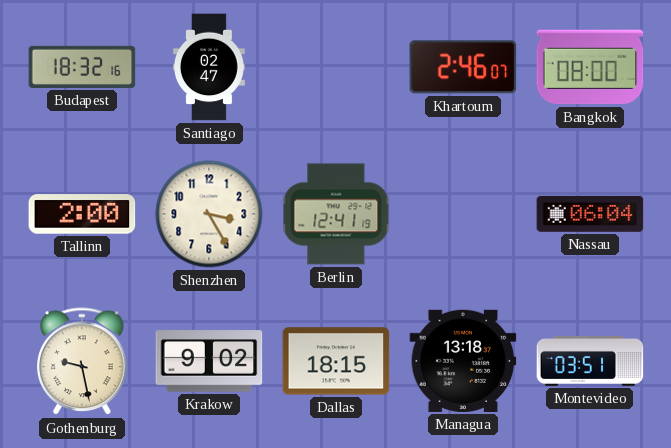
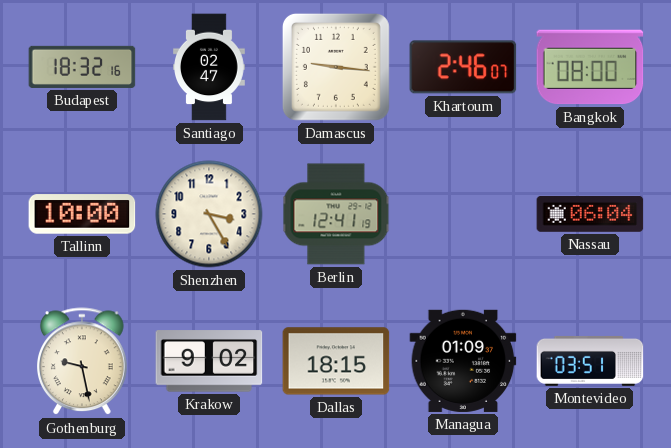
Damascus: none -> 9:16 (336, 67)
Tallinn: 2:00 -> 10:00 (82, 214)
Managua: 13:18 -> 01:09 (463, 361)
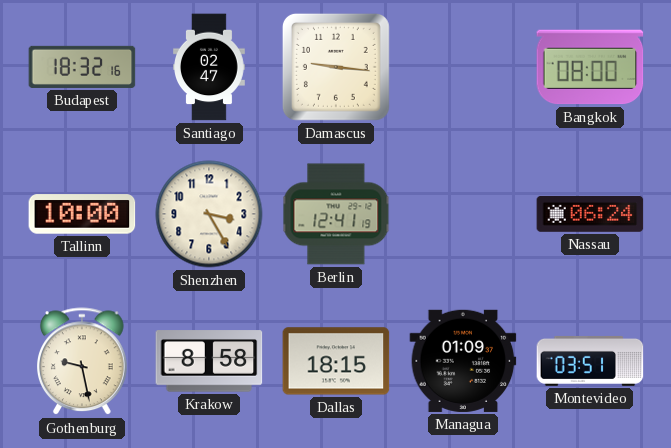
Khartoum: 2:46 -> none (463, 67)
Nassau: 06:04 -> 06:24 (590, 214)
Krakow: 9:02 -> 8:58 (209, 361)
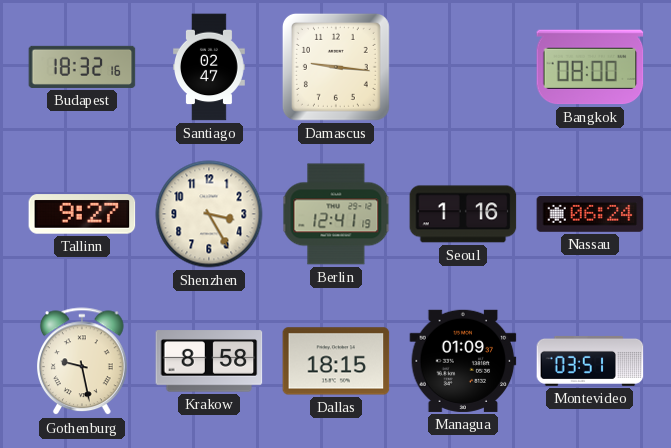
Tallinn: 10:00 -> 9:27 (82, 214)
Seoul: none -> 1:16 (463, 214)
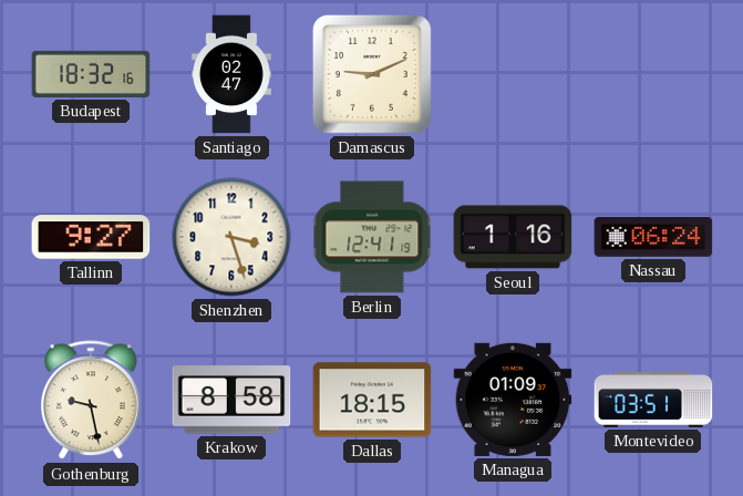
Damascus: 9:16 -> 9:11 (372, 74)
Bangkok: 08:00 -> none (590, 67)
Shenzhen: 3:25 -> 3:27 (231, 237)
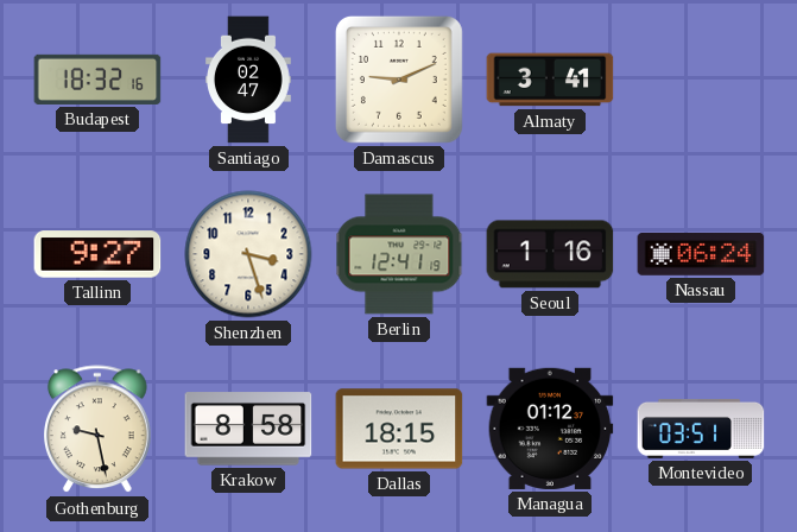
Almaty: none -> 3:41 (550, 80)
Managua: 01:09 -> 01:12 (550, 429)
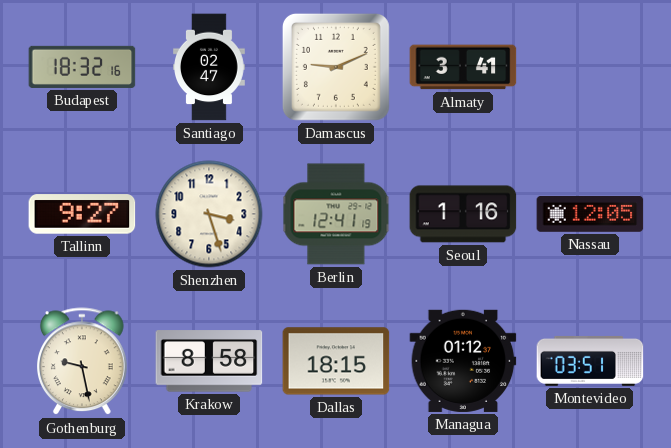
Nassau: 06:24 -> 12:05 (590, 214)
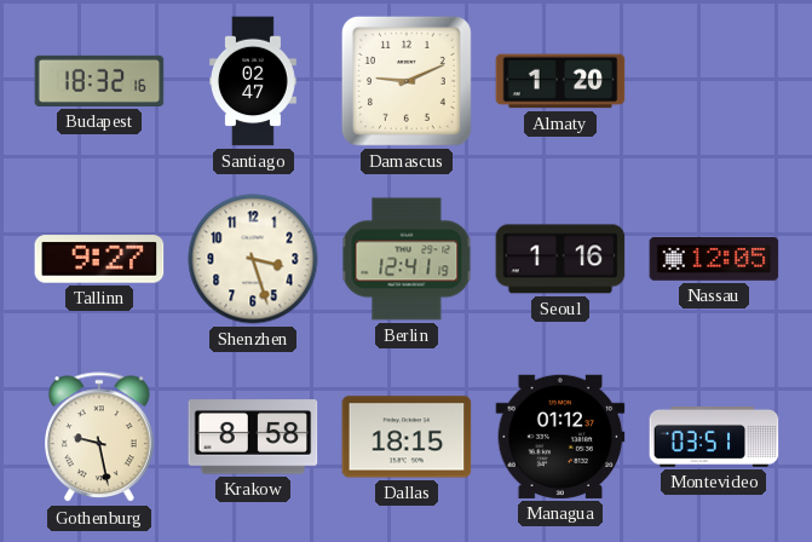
Almaty: 3:41 -> 1:20 (560, 81)
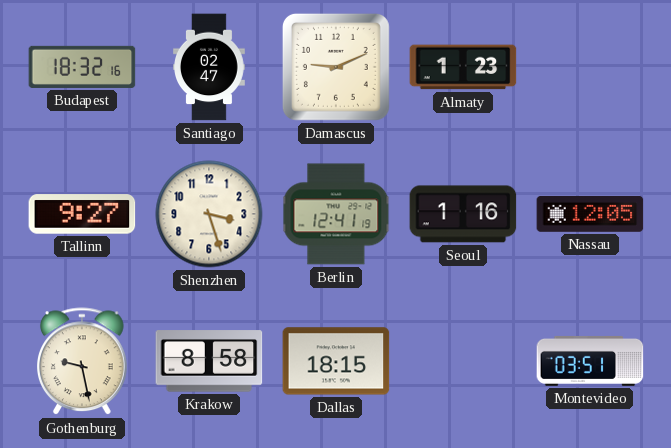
Almaty: 1:20 -> 1:23 (463, 67)
Managua: 01:12 -> none (560, 437)
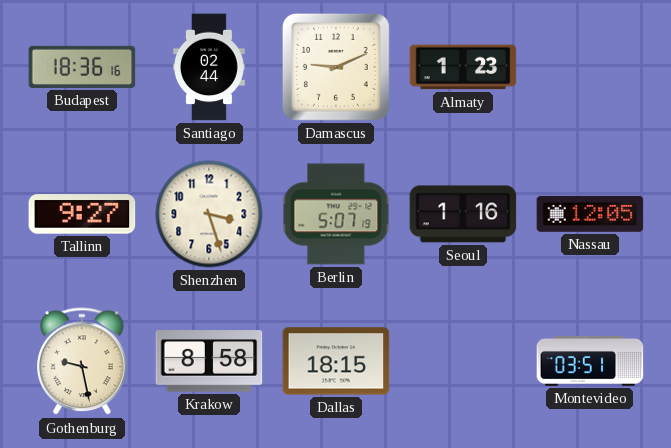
Budapest: 18:32 -> 18:36 (82, 67)
Santiago: 02:47 -> 02:44 (210, 67)
Berlin: 12:41 -> 5:07 (336, 214)
